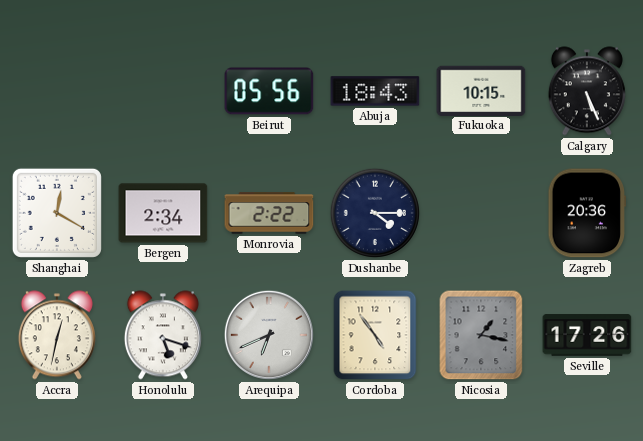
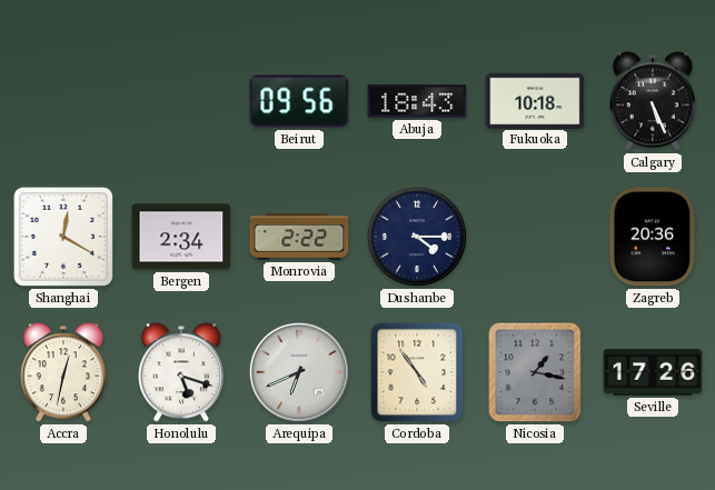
Beirut: 05:56 -> 09:56 (299, 101)
Fukuoka: 10:15 -> 10:18 (535, 100)
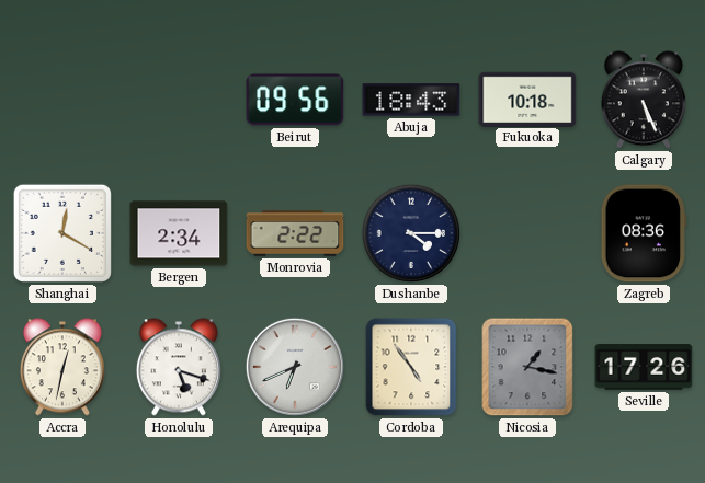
Zagreb: 20:36 -> 08:36 (644, 233)
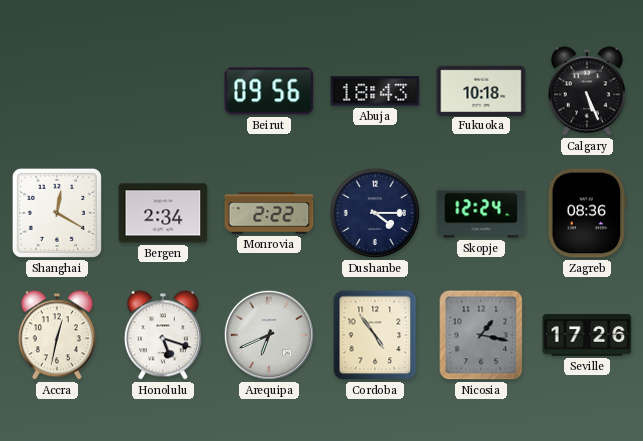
Skopje: none -> 12:24 (481, 213)
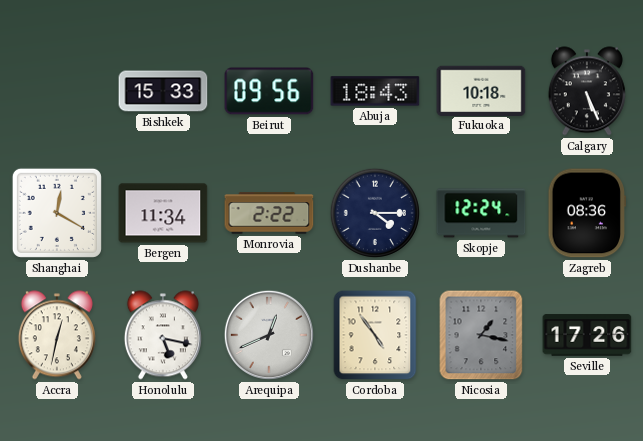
Bishkek: none -> 15:33 (163, 91)
Bergen: 2:34 -> 11:34 (163, 213)
Honolulu: 5:18 -> 5:17 (163, 335)
Arequipa: 6:41 -> 12:41 (269, 335)
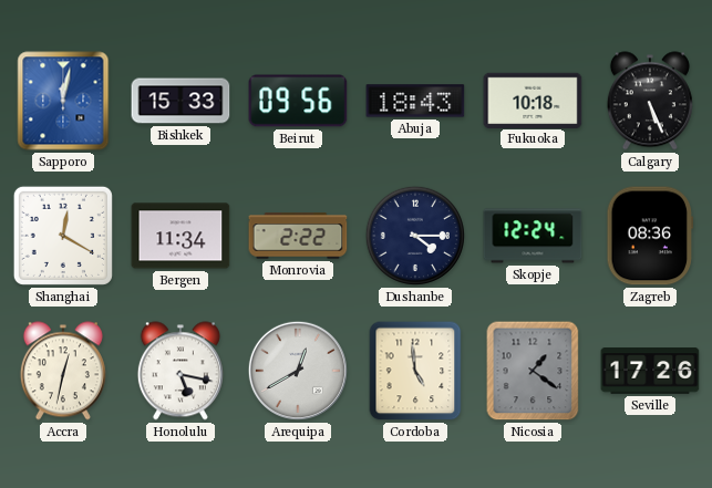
Sapporo: none -> 12:02 (63, 101)
Arequipa: 12:41 -> 12:40 (298, 371)
Cordoba: 4:54 -> 4:59 (415, 371)
Nicosia: 1:17 -> 1:21 (533, 371)
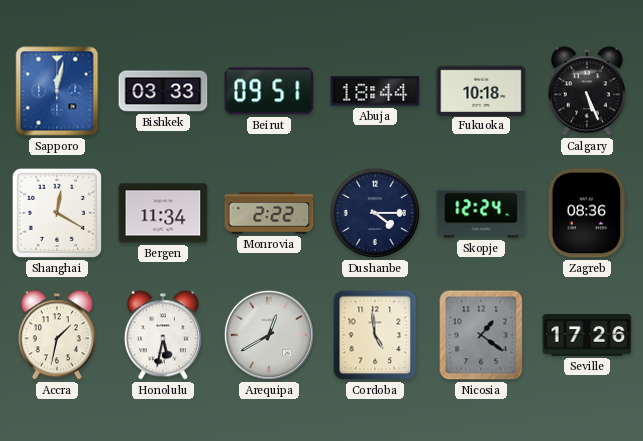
Bishkek: 15:33 -> 03:33 (163, 91)
Beirut: 09:56 -> 09:51 (269, 91)
Abuja: 18:43 -> 18:44 (375, 91)
Accra: 12:32 -> 1:32 (57, 335)
Honolulu: 5:17 -> 5:32 (163, 335)
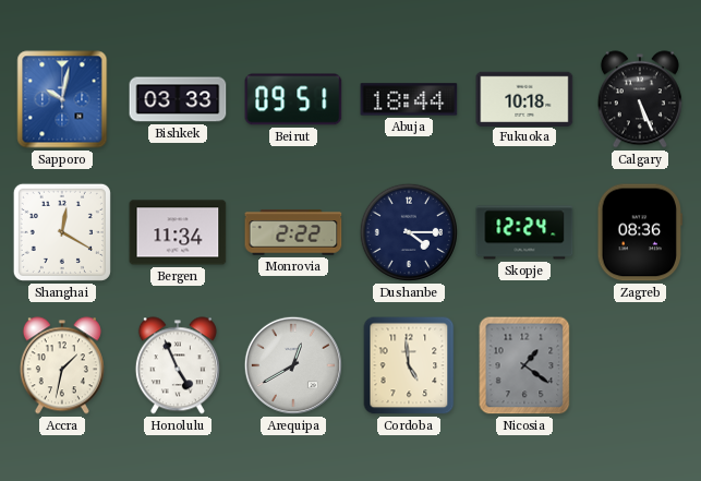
Sapporo: 12:02 -> 10:02 (62, 99)
Honolulu: 5:32 -> 4:56 (178, 365)
Seville: 17:26 -> none (587, 335)
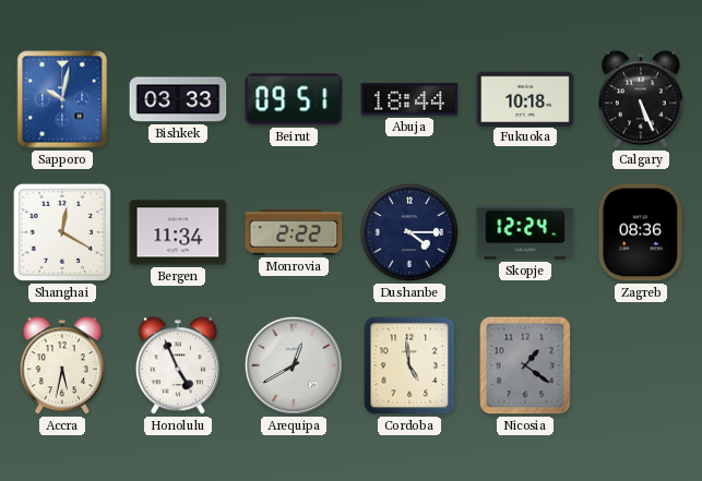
Accra: 1:32 -> 5:32 (62, 365)
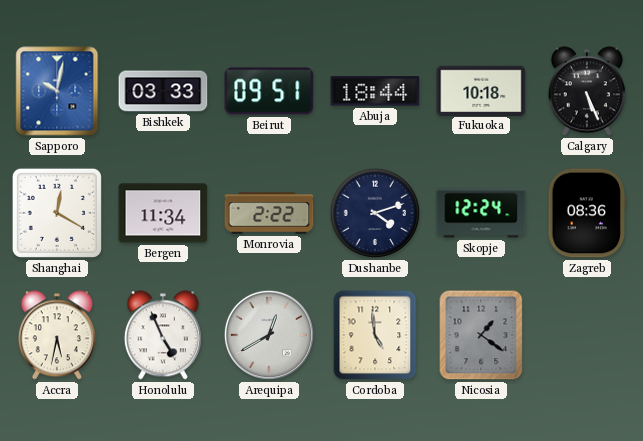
Dushanbe: 4:15 -> 4:12 (375, 213)
